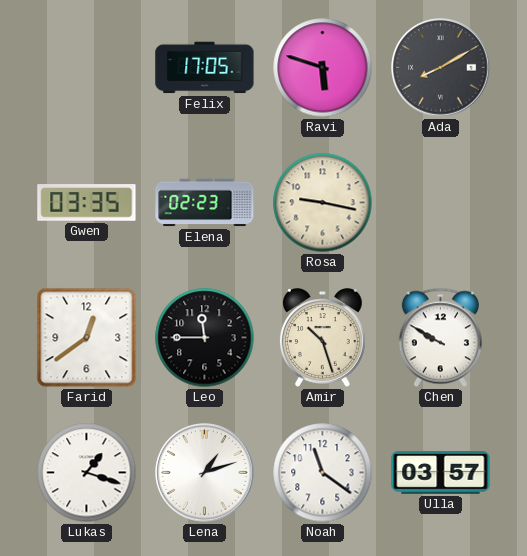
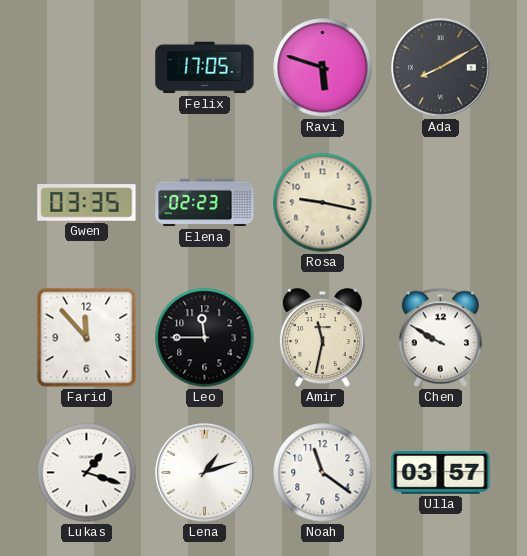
Farid: 12:39 -> 11:53 (87, 338)
Amir: 10:27 -> 11:32 (322, 338)
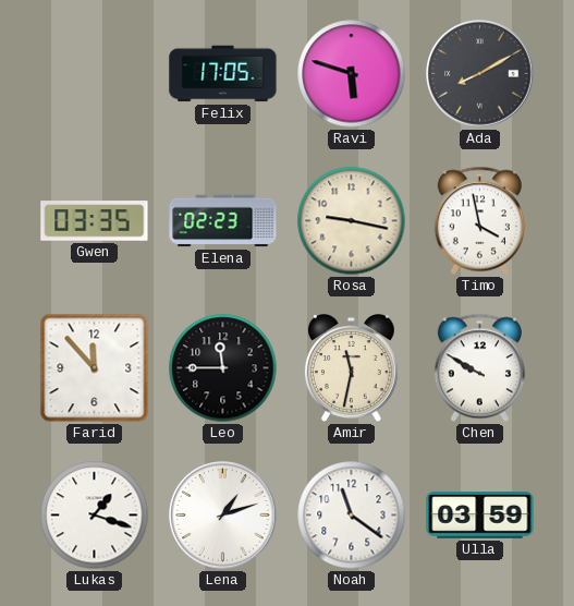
Timo: none -> 3:58 (479, 221)
Ulla: 03:57 -> 03:59 (480, 516)
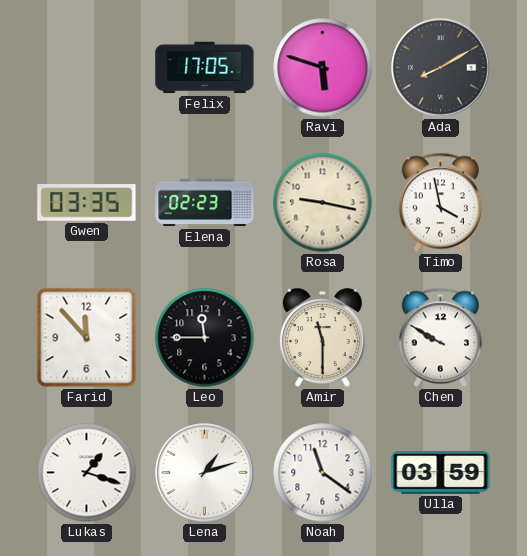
Amir: 11:32 -> 11:30 (322, 338)
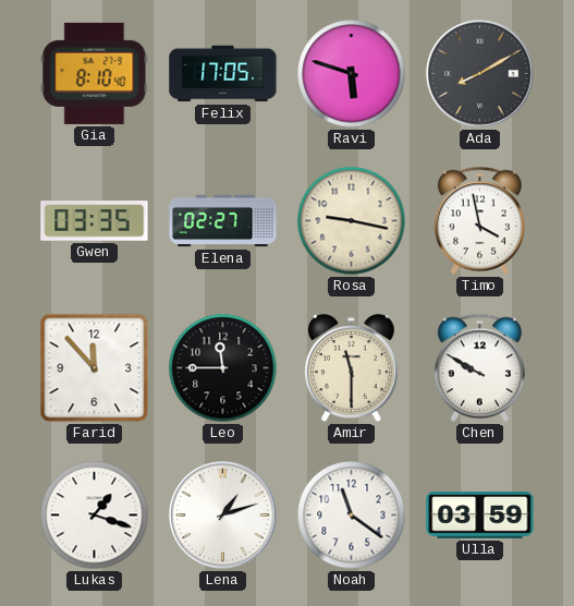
Gia: none -> 8:10 (95, 73)
Elena: 02:23 -> 02:27 (223, 221)
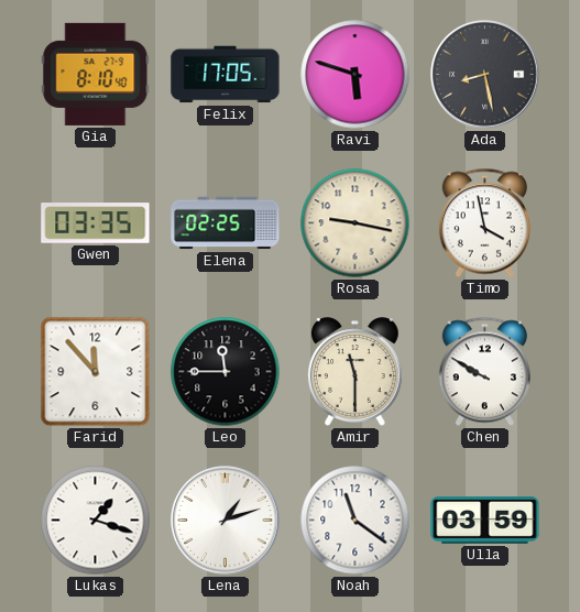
Ada: 8:10 -> 8:28 (485, 75)
Elena: 02:27 -> 02:25 (226, 223)
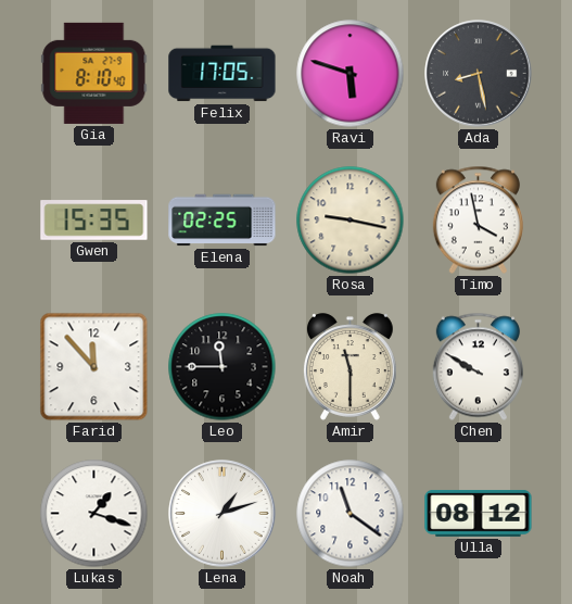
Gwen: 03:35 -> 15:35 (94, 221)
Ulla: 03:59 -> 08:12 (479, 514)
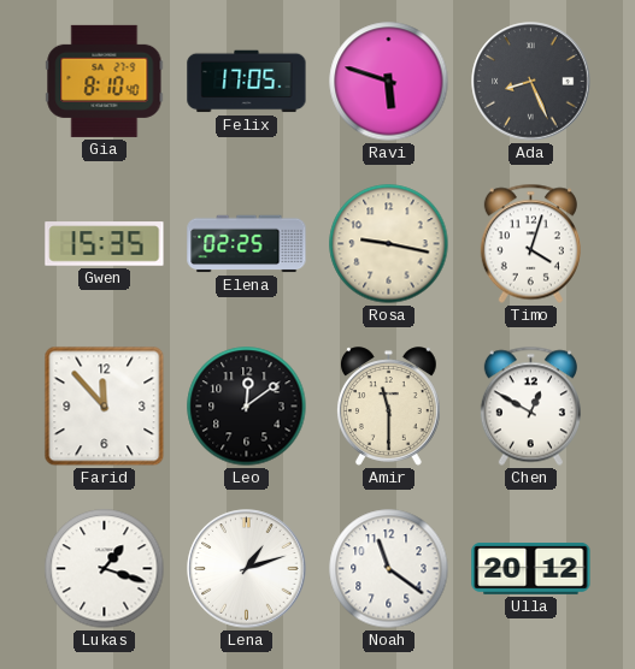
Ada: 8:28 -> 8:26 (531, 82)
Timo: 3:58 -> 4:03 (530, 244)
Leo: 11:45 -> 12:09 (247, 407)
Chen: 9:50 -> 12:50 (530, 407)
Ulla: 08:12 -> 20:12 (531, 569)
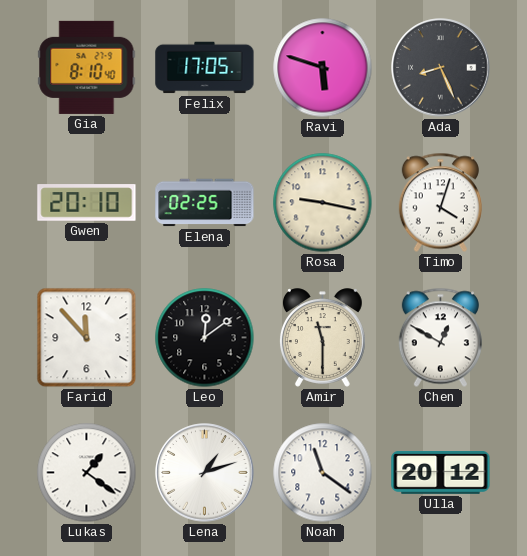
Gwen: 15:35 -> 20:10 (87, 203)
Lukas: 1:18 -> 1:21 (87, 473)
